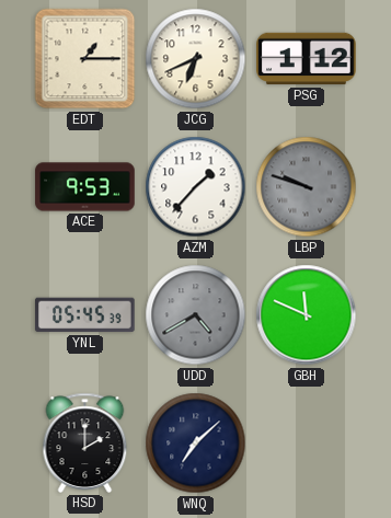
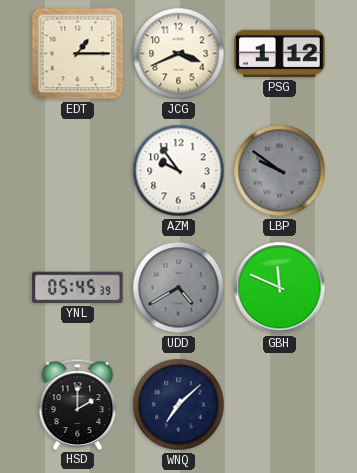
JCG: 6:41 -> 3:41 (179, 54)
ACE: 9:53 -> none (85, 187)
AZM: 1:37 -> 9:54 (179, 171)
LBP: 9:48 -> 9:51 (280, 171)
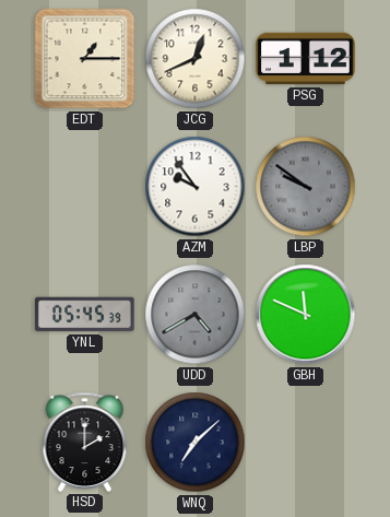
JCG: 3:41 -> 12:41 (196, 59)
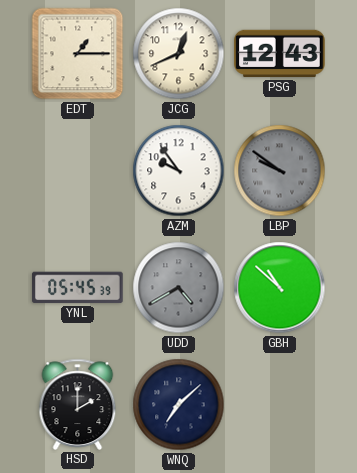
PSG: 1:12 -> 12:43 (280, 54)
GBH: 11:49 -> 10:52 (280, 288)
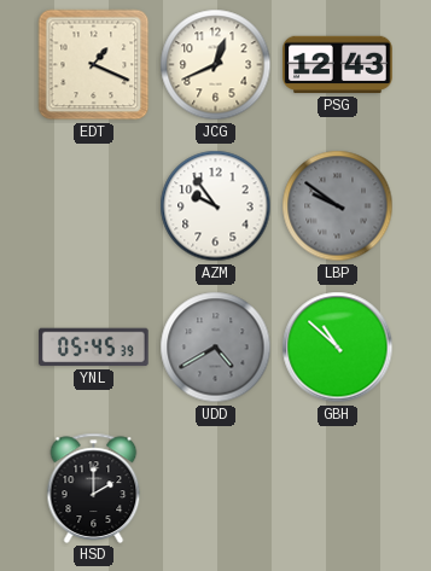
EDT: 1:15 -> 1:19 (94, 65)
WNQ: 7:08 -> none (179, 405)
